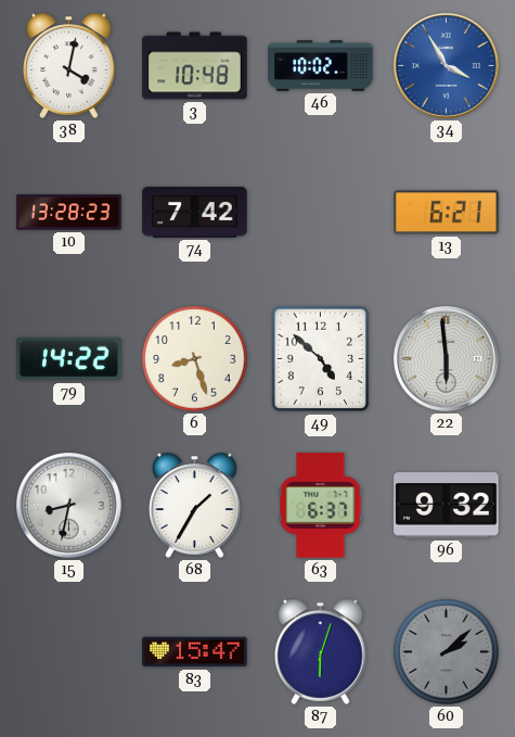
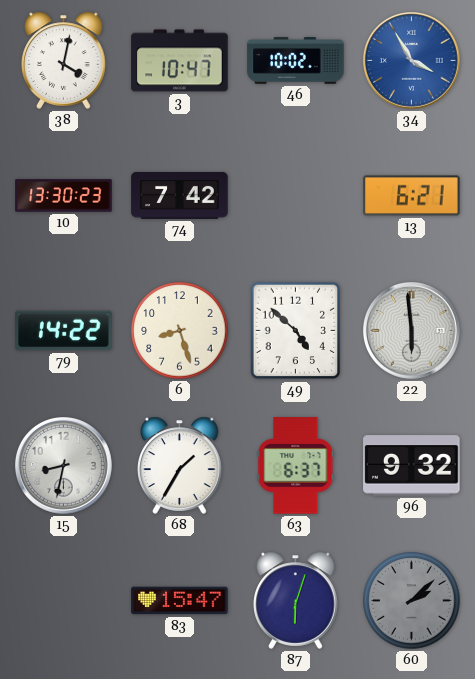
3: 10:48 -> 10:47 (180, 61)
10: 13:28 -> 13:30 (64, 196)
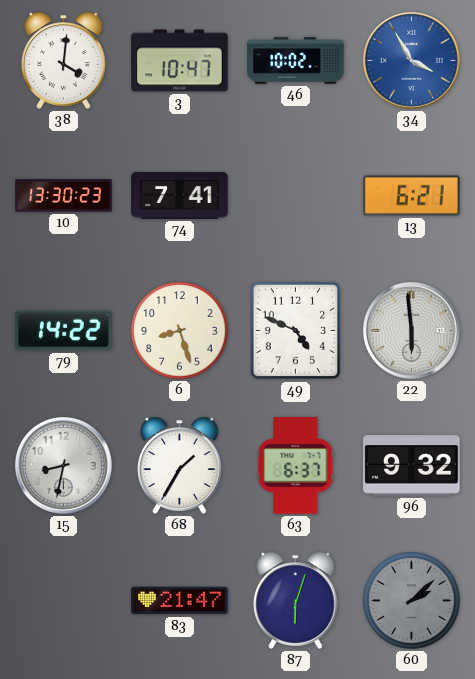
38: 4:02 -> 4:01 (64, 60)
74: 7:42 -> 7:41 (180, 195)
49: 4:52 -> 4:49 (296, 331)
83: 15:47 -> 21:47 (180, 601)
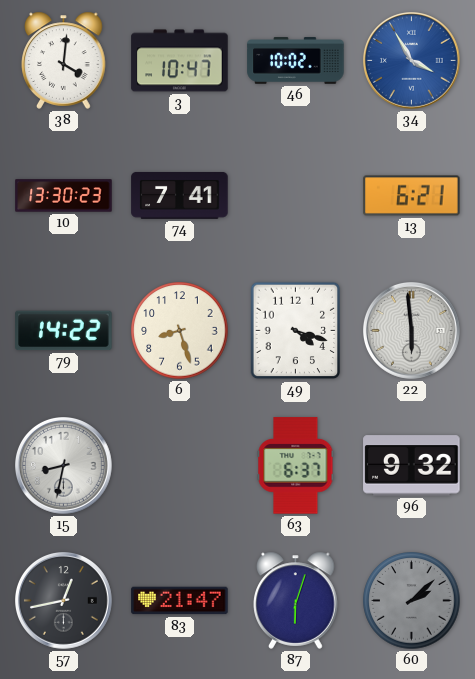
49: 4:49 -> 4:18 (296, 331)
68: 1:35 -> none (180, 465)
57: none -> 12:43 (64, 601)
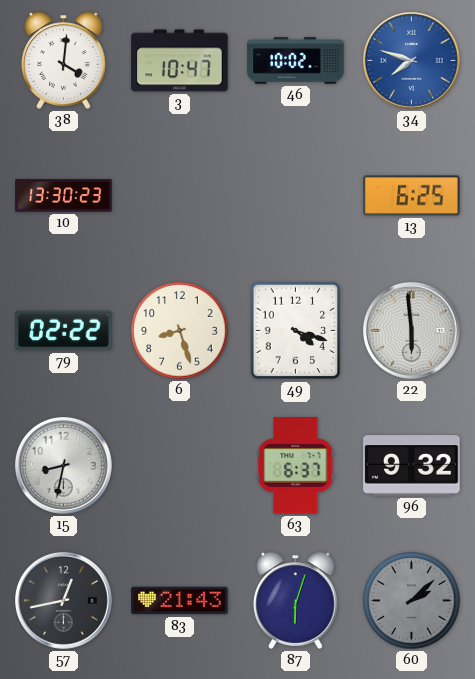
34: 3:55 -> 7:48 (412, 61)
74: 7:41 -> none (180, 195)
13: 6:21 -> 6:25 (412, 196)
79: 14:22 -> 02:22 (64, 331)
83: 21:47 -> 21:43 (180, 601)
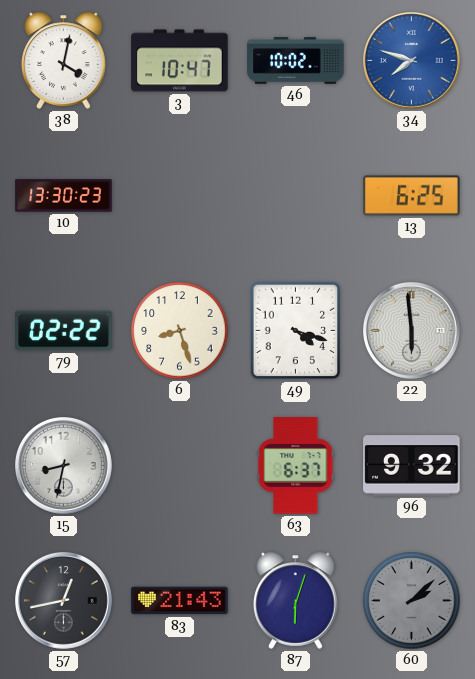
38: 4:01 -> 4:02 (64, 60)
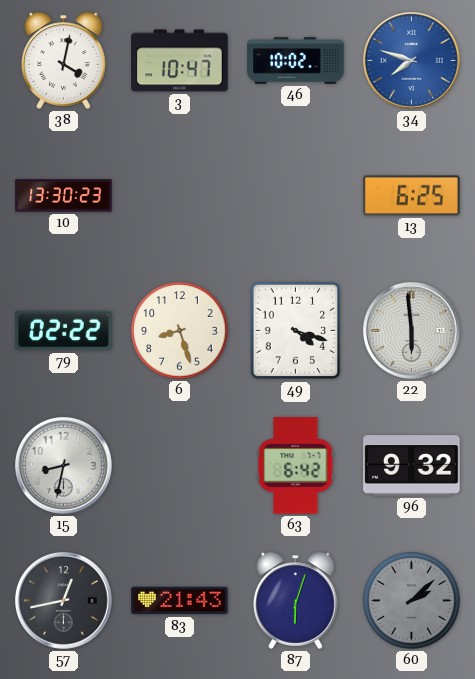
63: 6:37 -> 6:42 (296, 466)
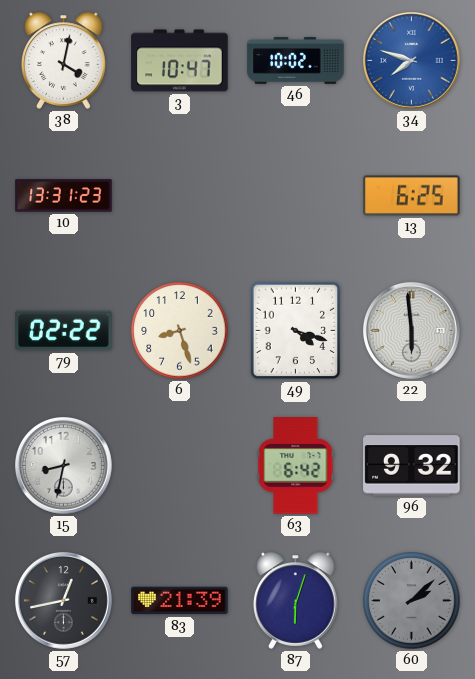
10: 13:30 -> 13:31 (64, 196)
83: 21:43 -> 21:39 (180, 601)
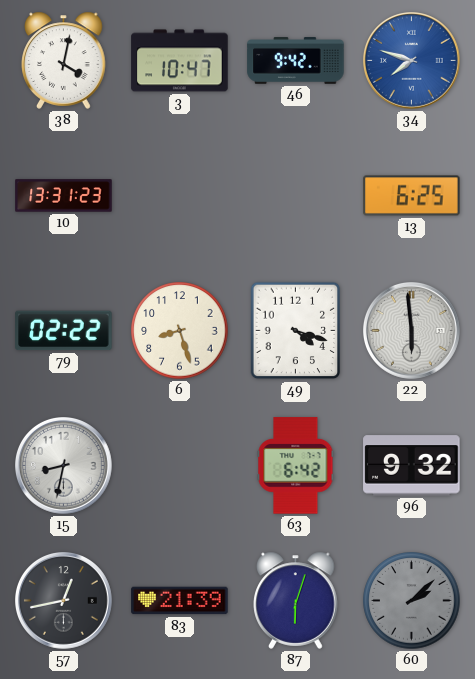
46: 10:02 -> 9:42 (296, 61)
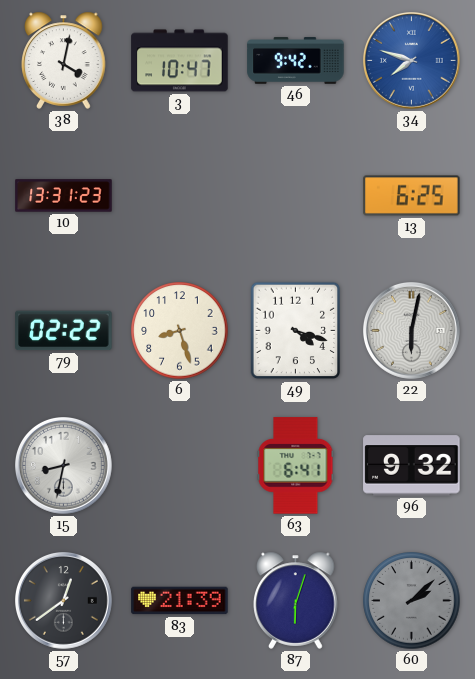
22: 5:59 -> 6:02 (412, 331)
63: 6:42 -> 6:41 (296, 466)
57: 12:43 -> 12:39 (64, 601)
